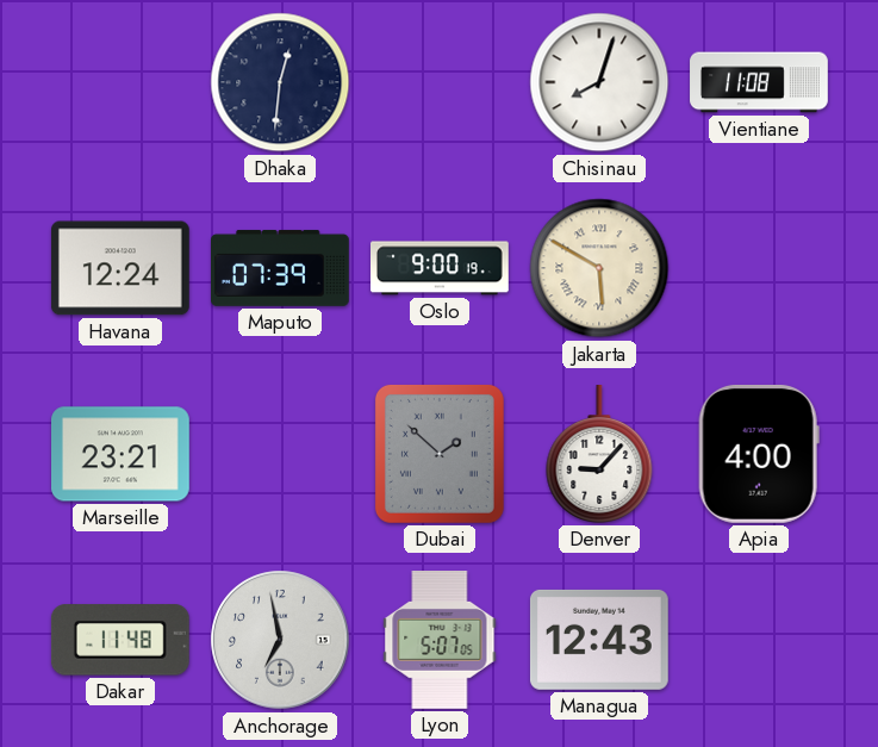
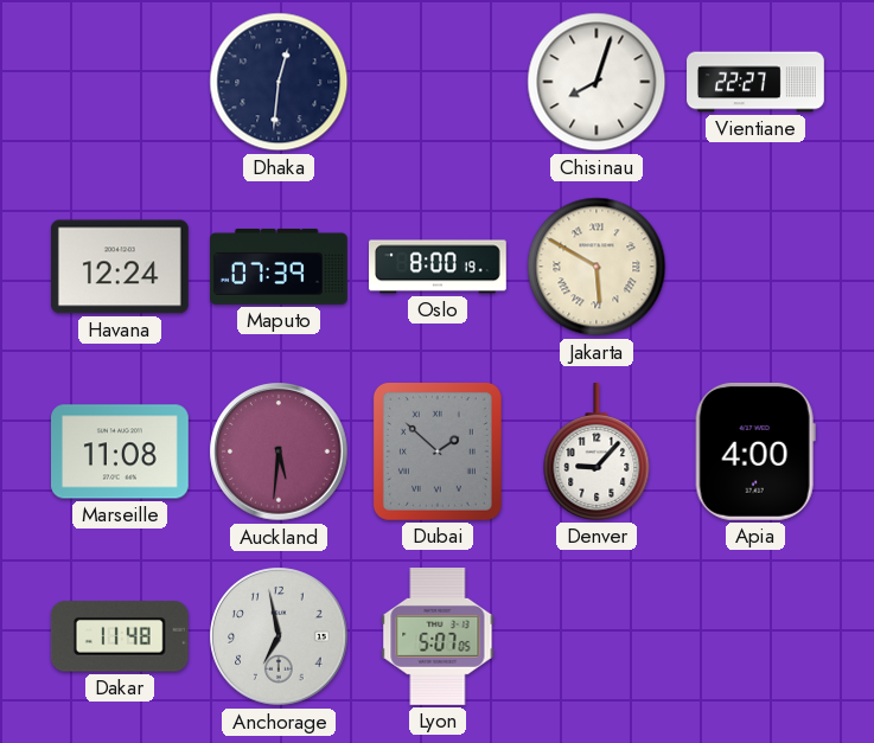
Vientiane: 11:08 -> 22:27 (755, 82)
Oslo: 9:00 -> 8:00 (439, 267)
Marseille: 23:21 -> 11:08 (121, 451)
Auckland: none -> 5:31 (279, 451)
Managua: 12:43 -> none (599, 640)
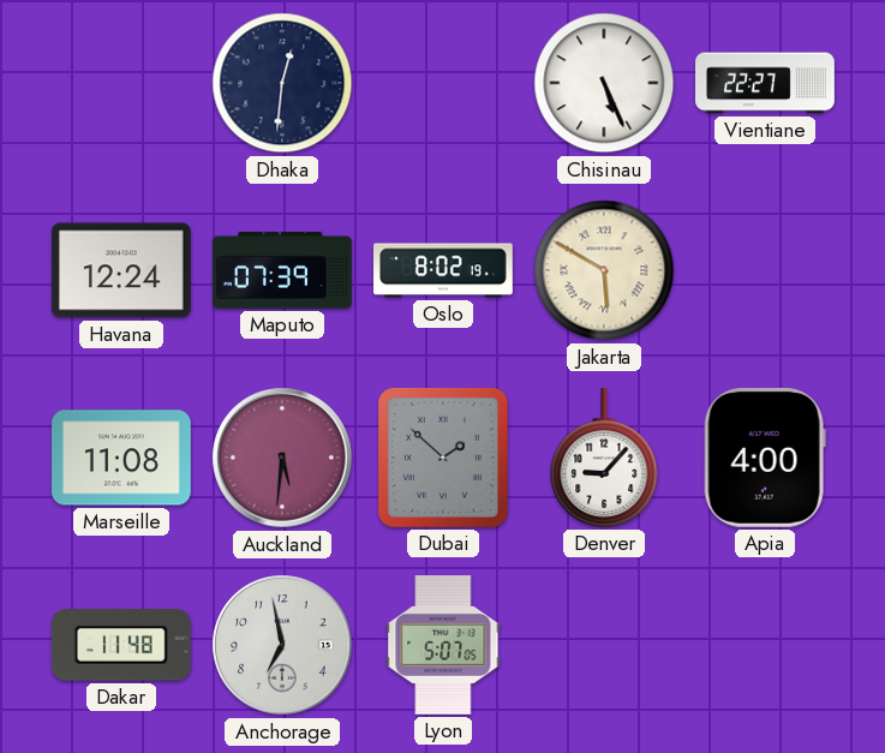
Chisinau: 8:03 -> 5:26 (604, 83)
Oslo: 8:00 -> 8:02 (444, 270)
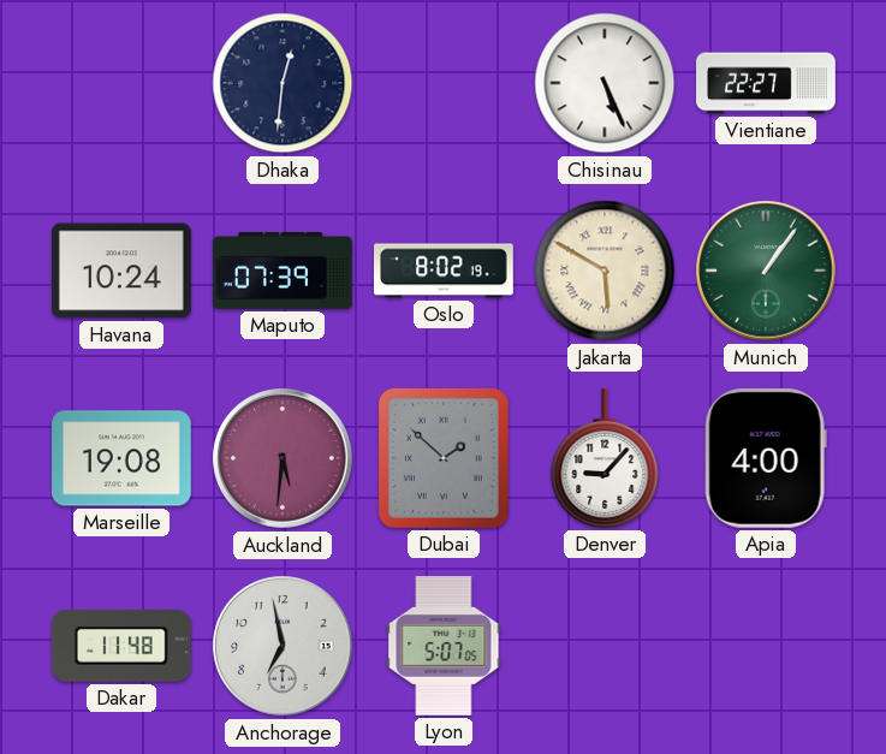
Havana: 12:24 -> 10:24 (121, 271)
Munich: none -> 1:06 (766, 271)
Marseille: 11:08 -> 19:08 (123, 458)
